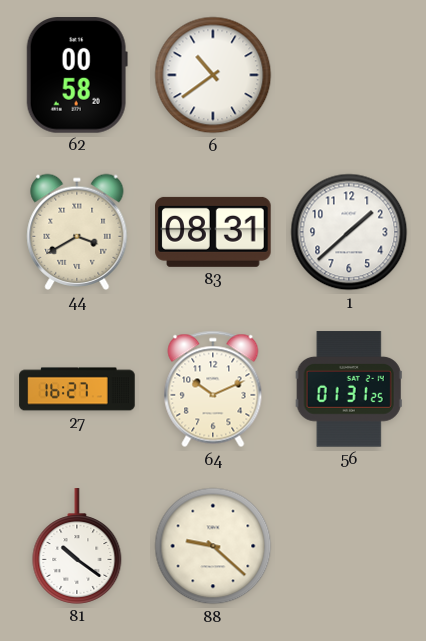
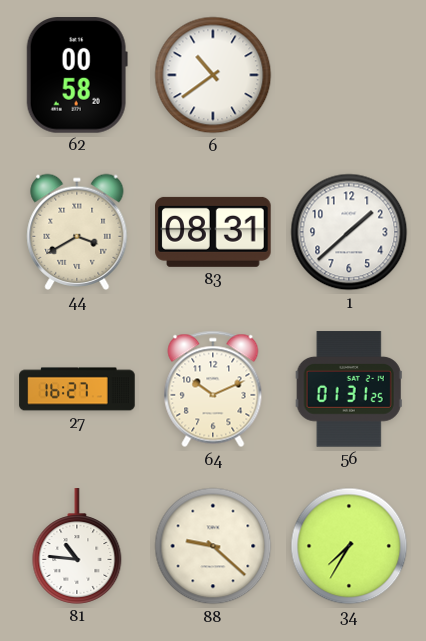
81: 10:21 -> 10:46 (77, 546)
34: none -> 7:35 (349, 546)
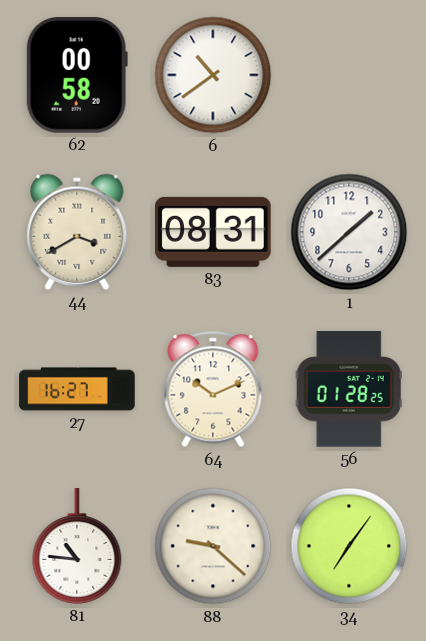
56: 01:31 -> 01:28 (349, 389)
34: 7:35 -> 7:06 (349, 546)
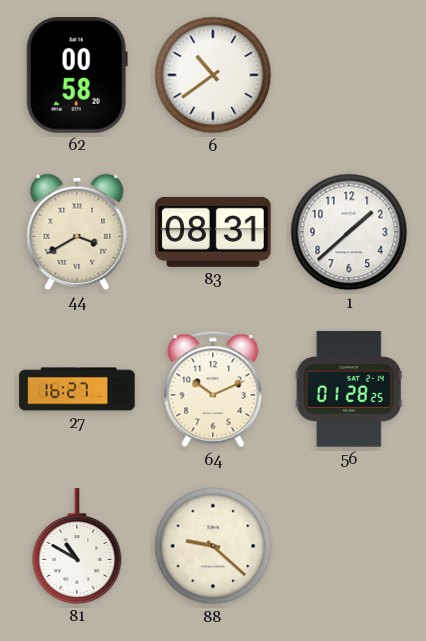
81: 10:46 -> 10:50 (77, 546)
34: 7:06 -> none (349, 546)
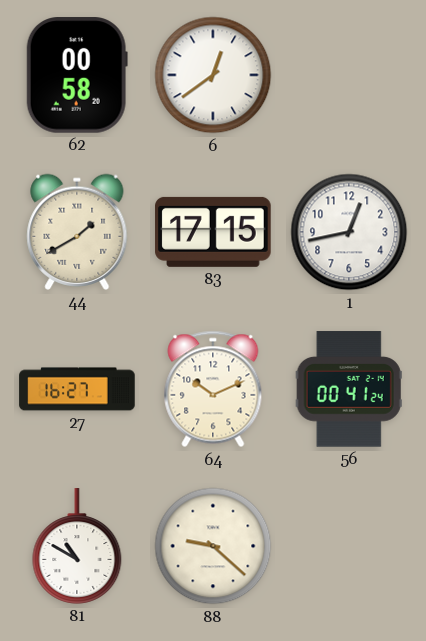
6: 10:39 -> 12:39 (213, 75)
44: 3:40 -> 1:40 (77, 232)
83: 08:31 -> 17:15 (213, 232)
1: 1:38 -> 12:43 (349, 232)
56: 01:28 -> 00:41 (349, 389)
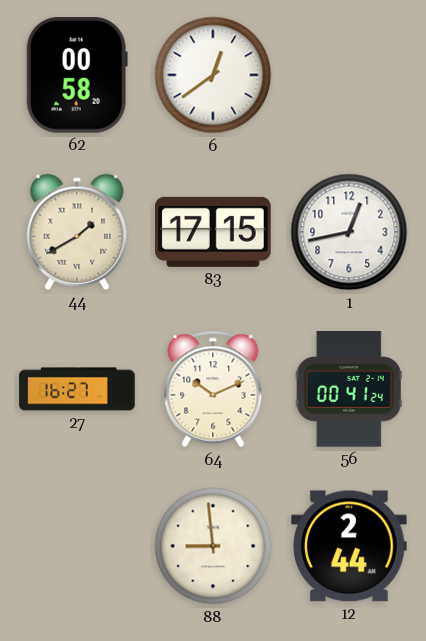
81: 10:50 -> none (77, 546)
88: 9:22 -> 8:59 (213, 546)
12: none -> 2:44 (349, 546)
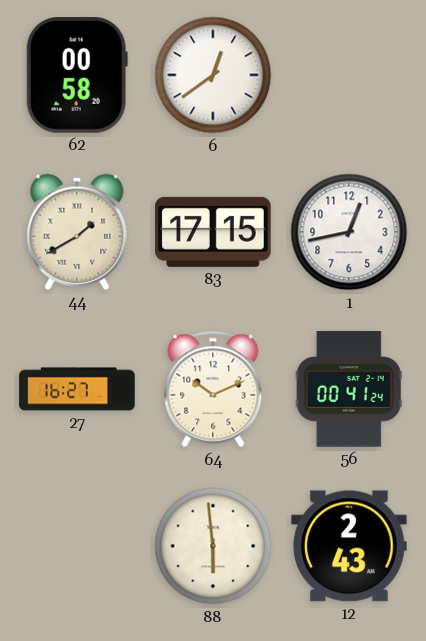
88: 8:59 -> 5:59 (213, 546)
12: 2:44 -> 2:43 (349, 546)
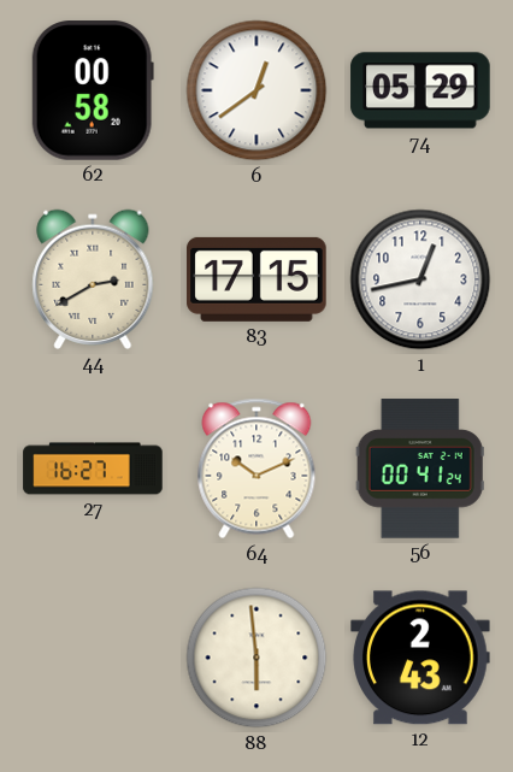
74: none -> 05:29 (420, 90)
44: 1:40 -> 2:40 (93, 279)
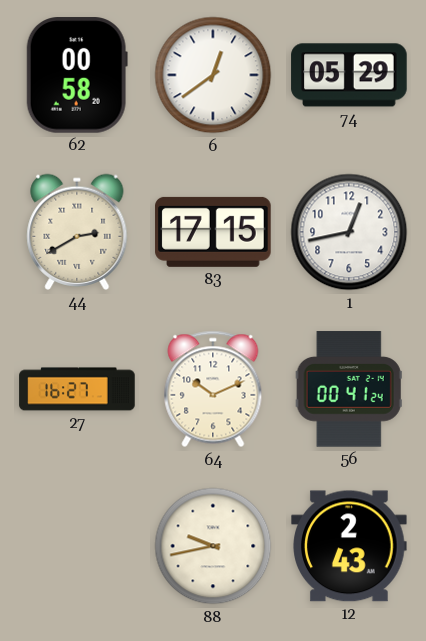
88: 5:59 -> 9:43 (213, 546)
